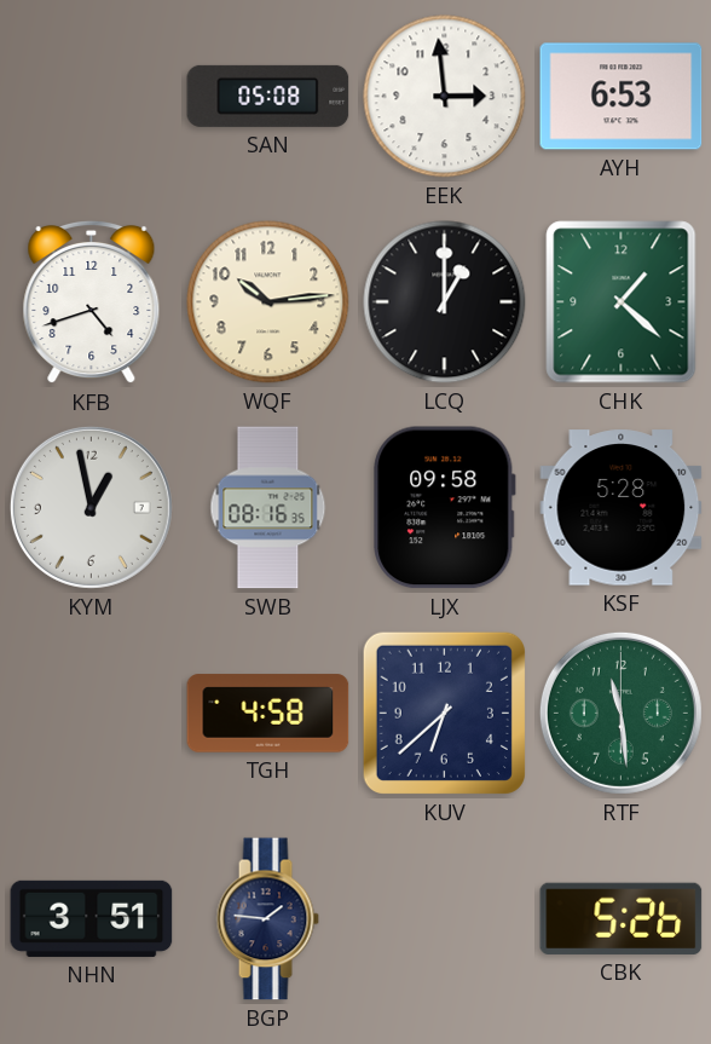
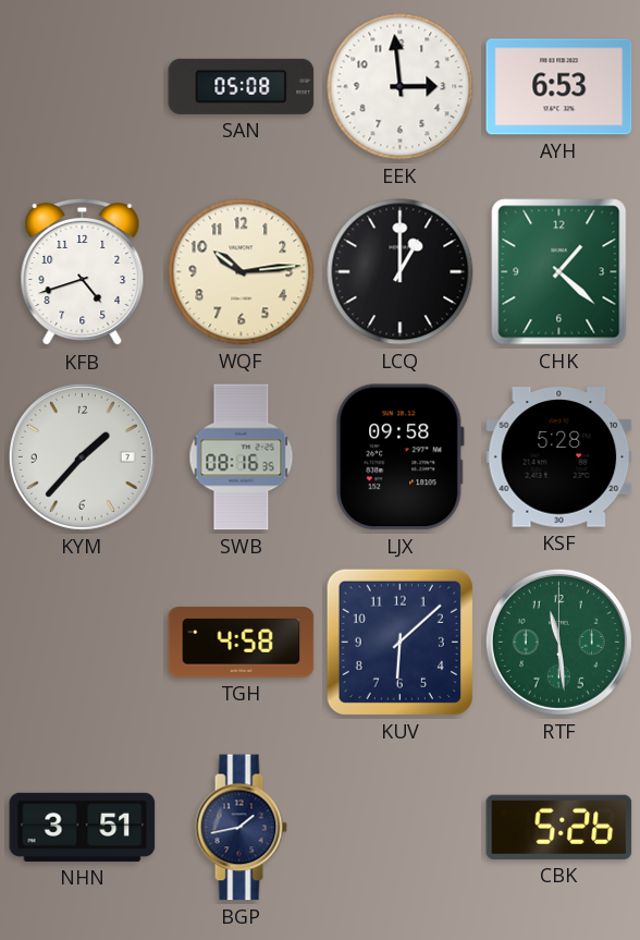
KYM: 12:58 -> 1:37 (82, 456)
KUV: 6:38 -> 6:08 (399, 642)
BGP: 1:46 -> 1:43 (241, 828)
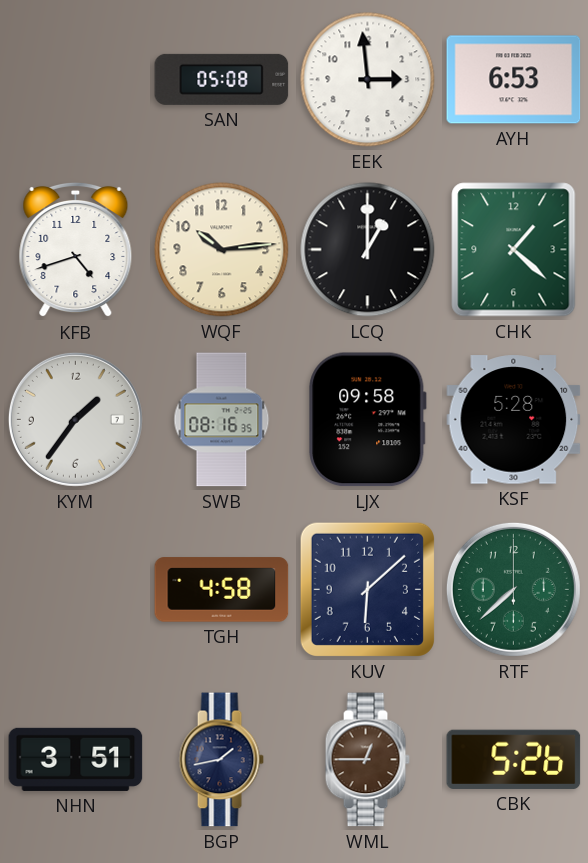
KYM: 1:37 -> 1:36 (75, 419)
RTF: 11:29 -> 7:38 (513, 589)
WML: none -> 12:45 (367, 760)
